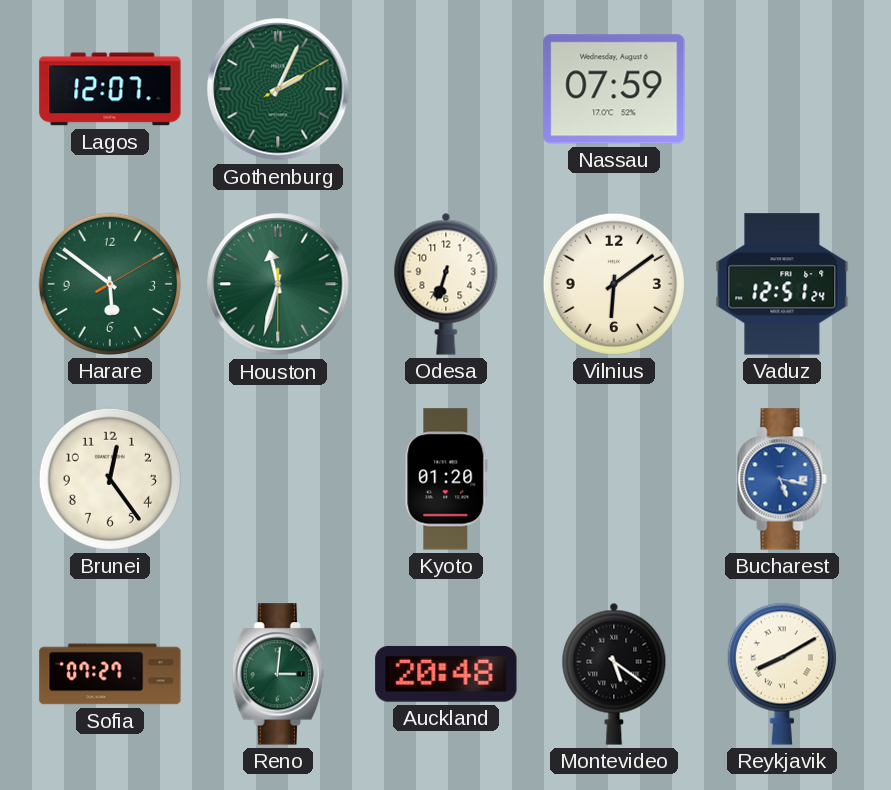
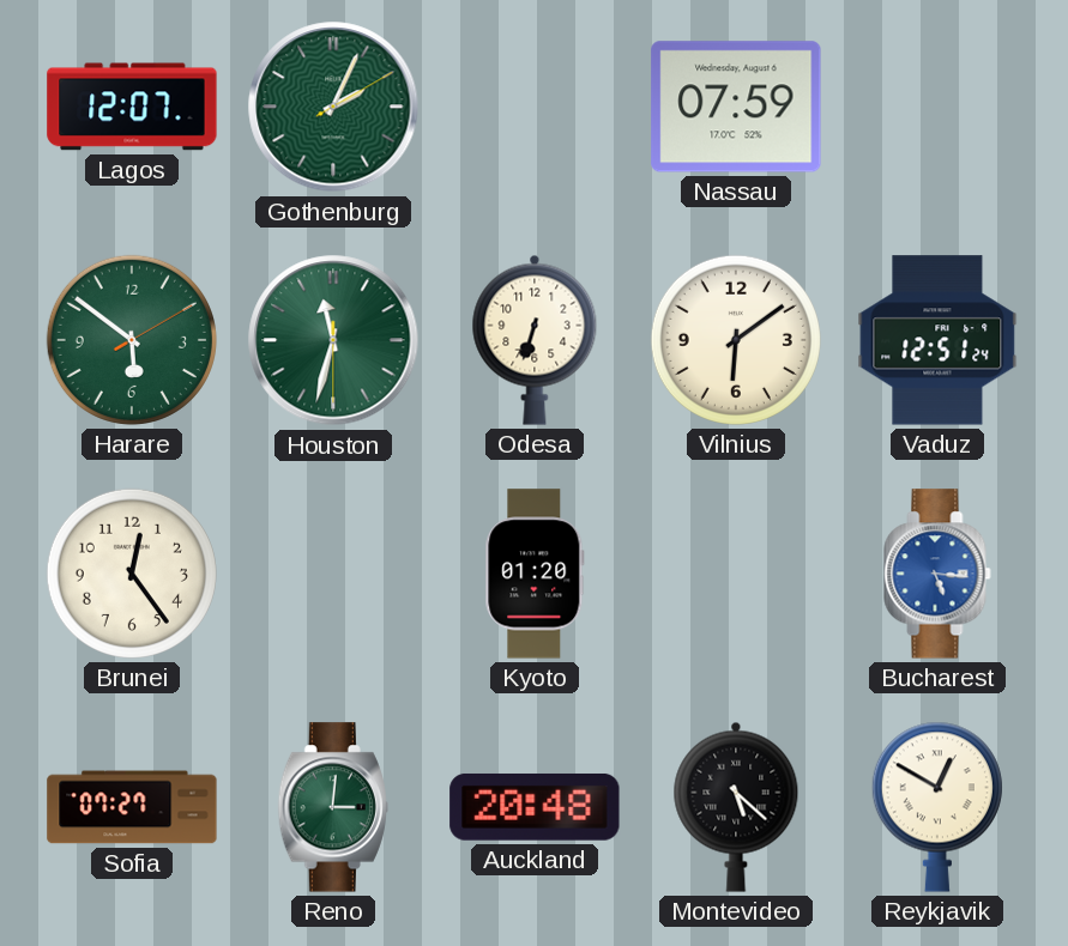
Bucharest: 5:17 -> 5:16 (937, 574)
Montevideo: 5:21 -> 5:22 (736, 807)
Reykjavik: 8:10 -> 12:50 (937, 807)
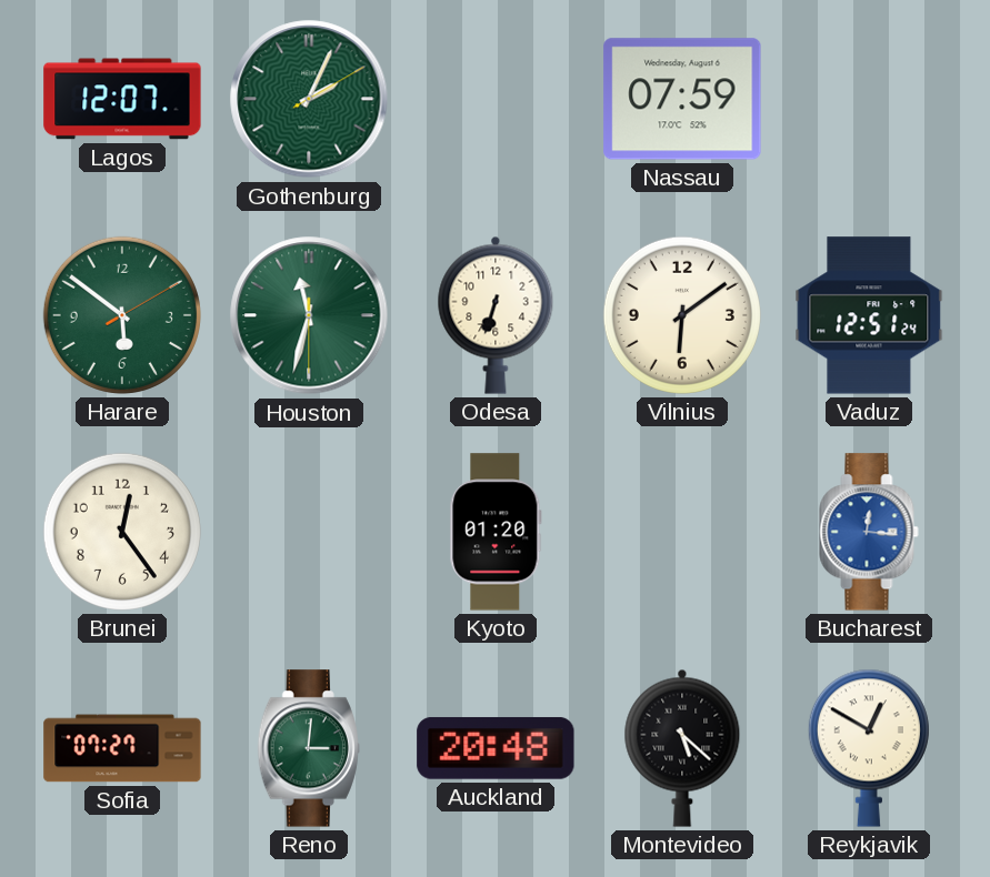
Bucharest: 5:16 -> 12:16 (869, 532)
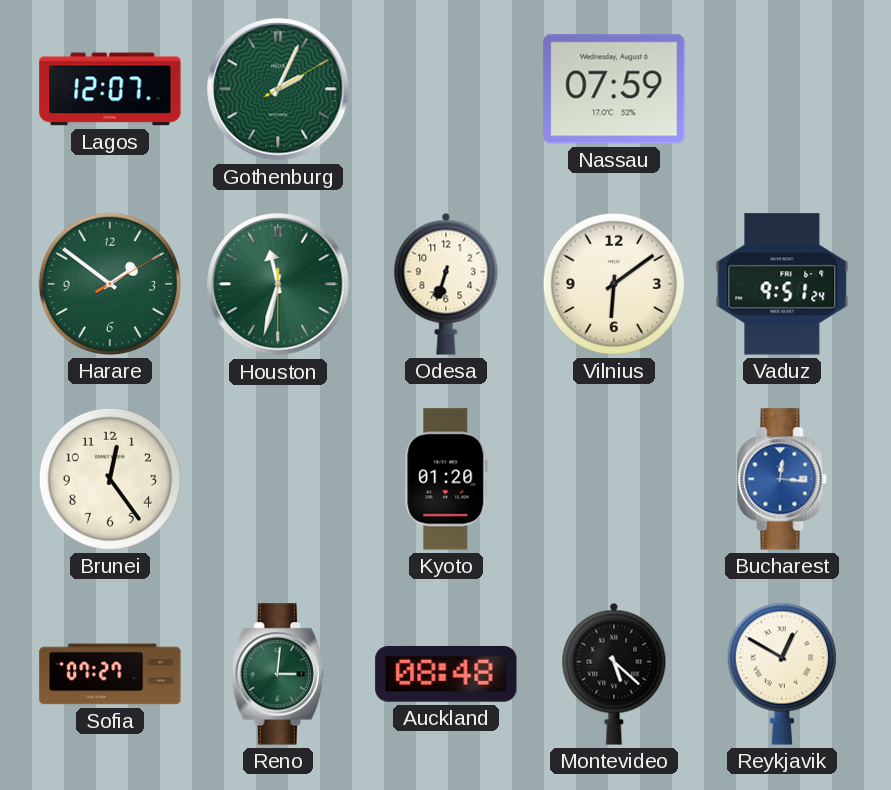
Harare: 5:51 -> 1:51 (110, 284)
Vaduz: 12:51 -> 9:51 (782, 284)
Auckland: 20:48 -> 08:48 (446, 674)
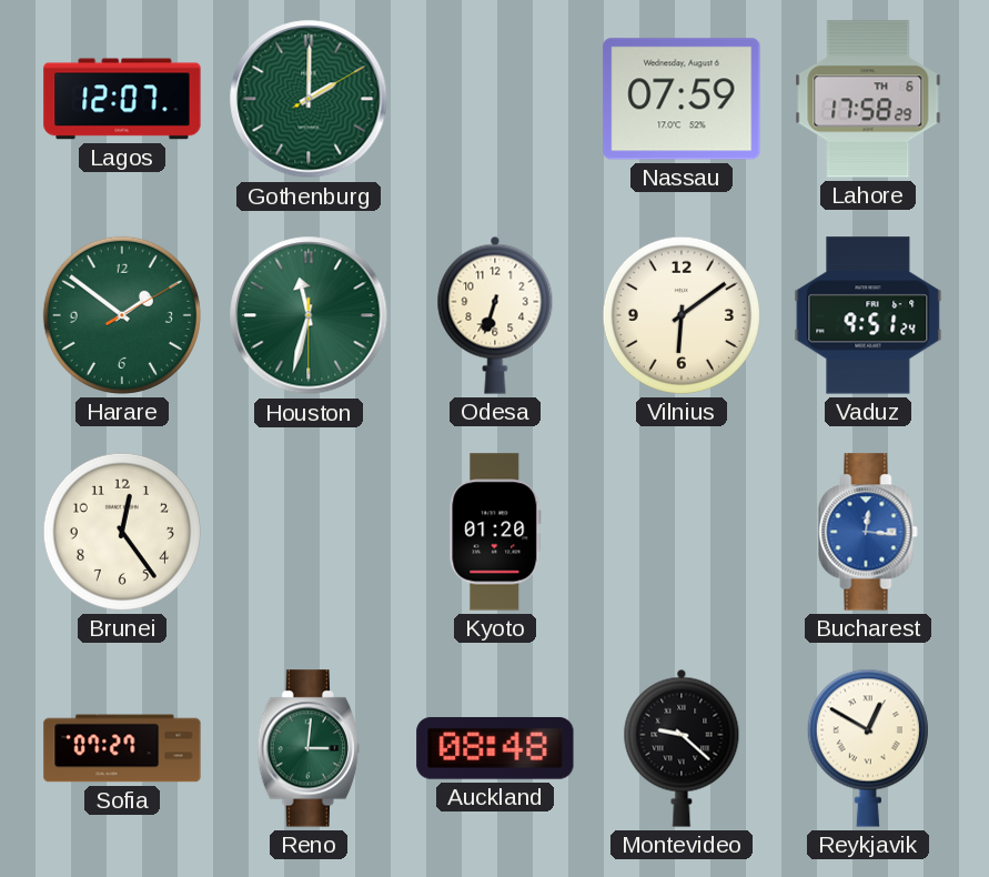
Gothenburg: 2:04 -> 2:00 (309, 99)
Lahore: none -> 17:58 (868, 99)
Montevideo: 5:22 -> 9:22 (682, 748)
